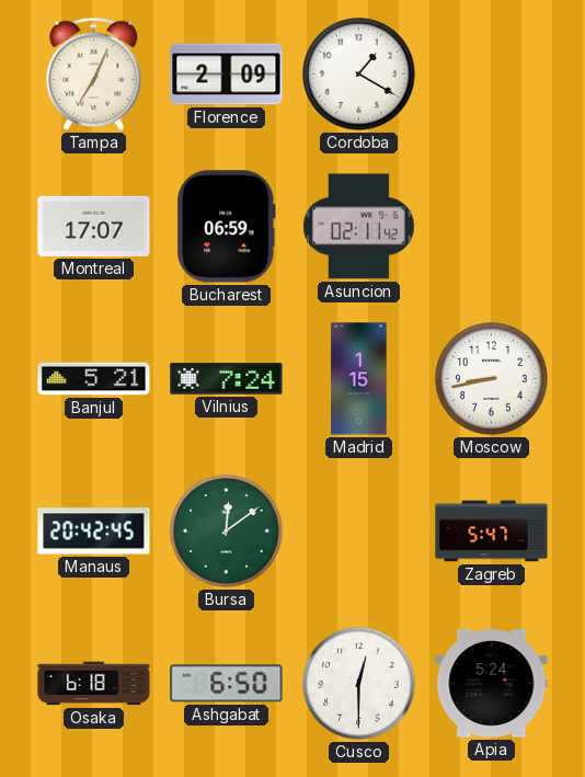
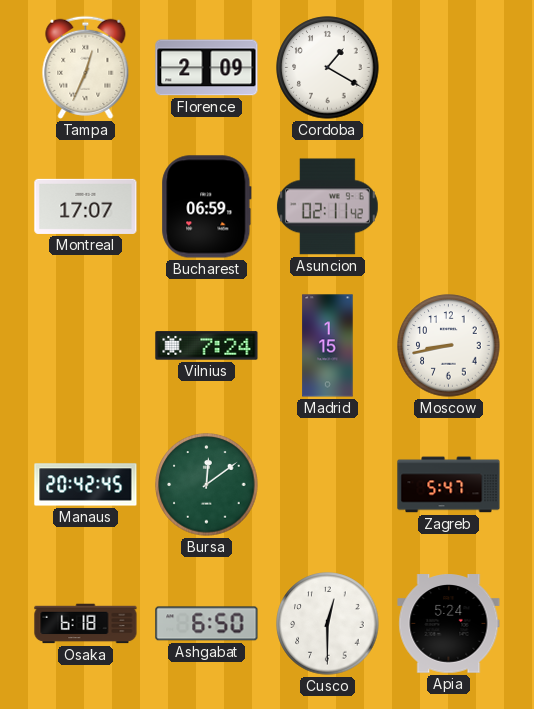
Tampa: 7:04 -> 12:34 (86, 67)
Banjul: 5:21 -> none (94, 379)
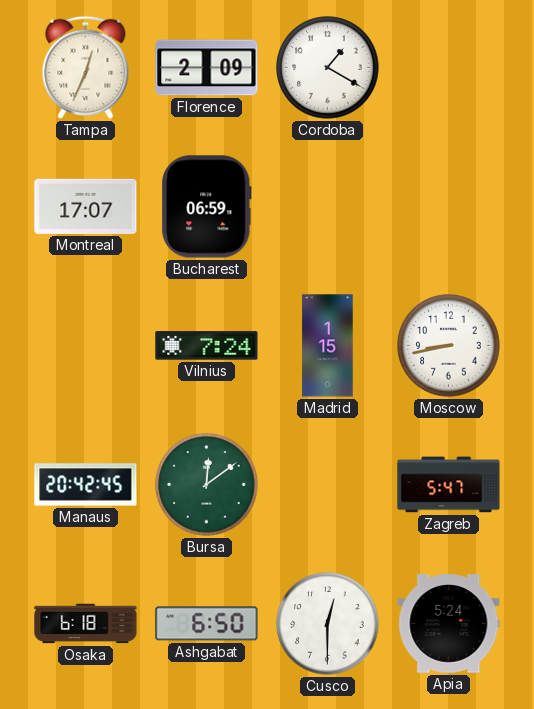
Asuncion: 02:11 -> none (327, 207)
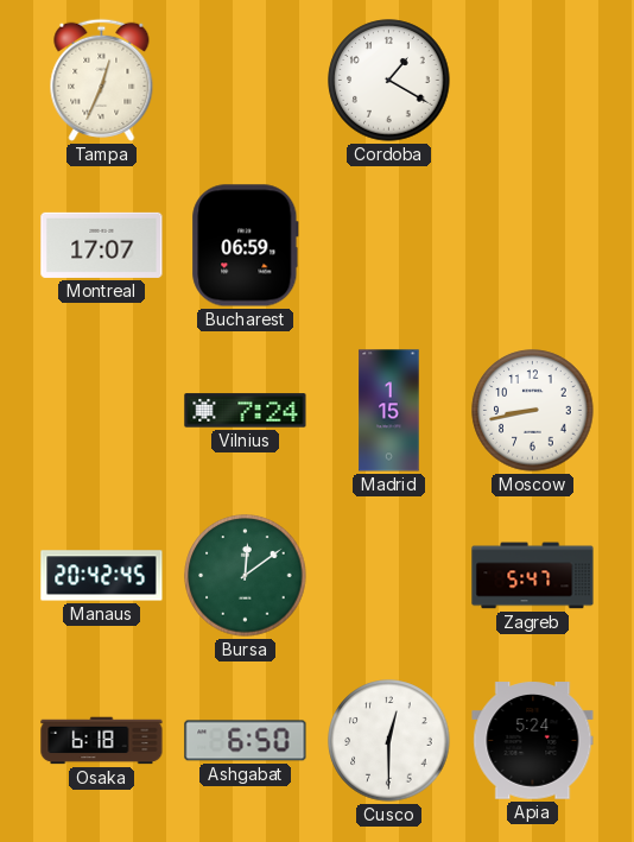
Florence: 2:09 -> none (207, 68)
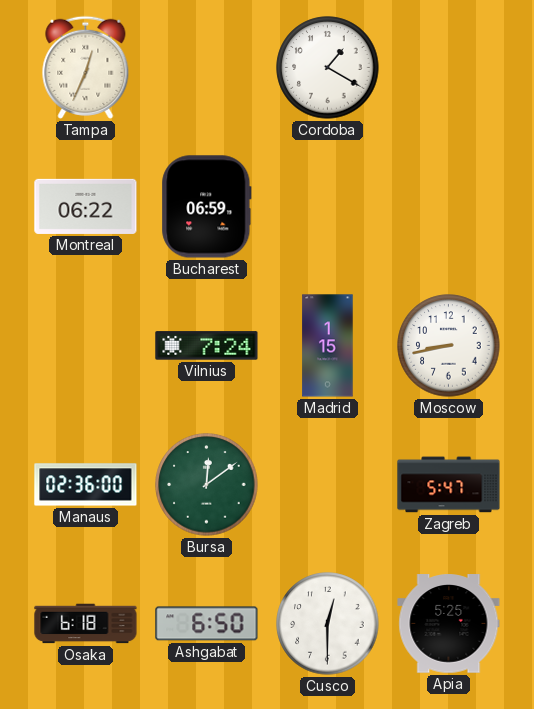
Montreal: 17:07 -> 06:22 (86, 206)
Manaus: 20:42 -> 02:36 (86, 485)
Apia: 5:24 -> 5:25 (449, 624)
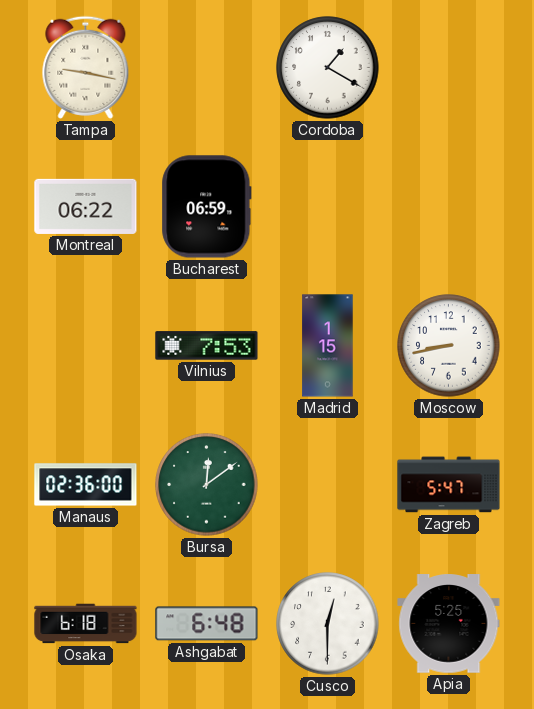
Tampa: 12:34 -> 9:17 (86, 67)
Vilnius: 7:24 -> 7:53 (207, 346)
Ashgabat: 6:50 -> 6:48 (207, 624)
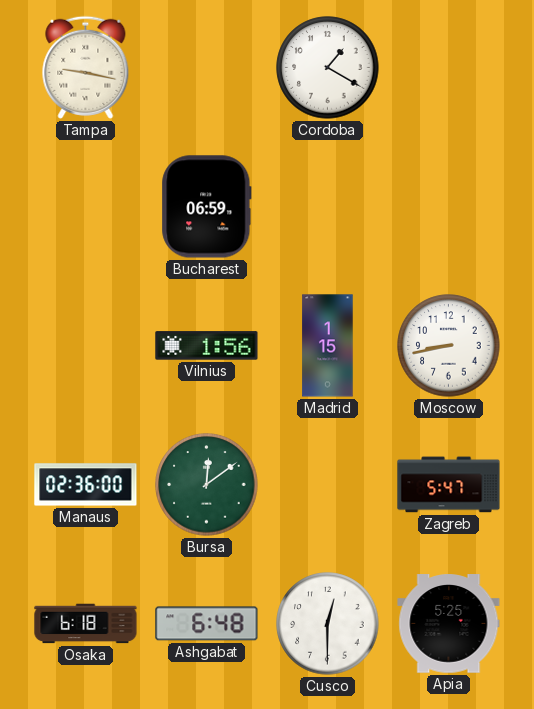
Montreal: 06:22 -> none (86, 206)
Vilnius: 7:53 -> 1:56 (207, 346)
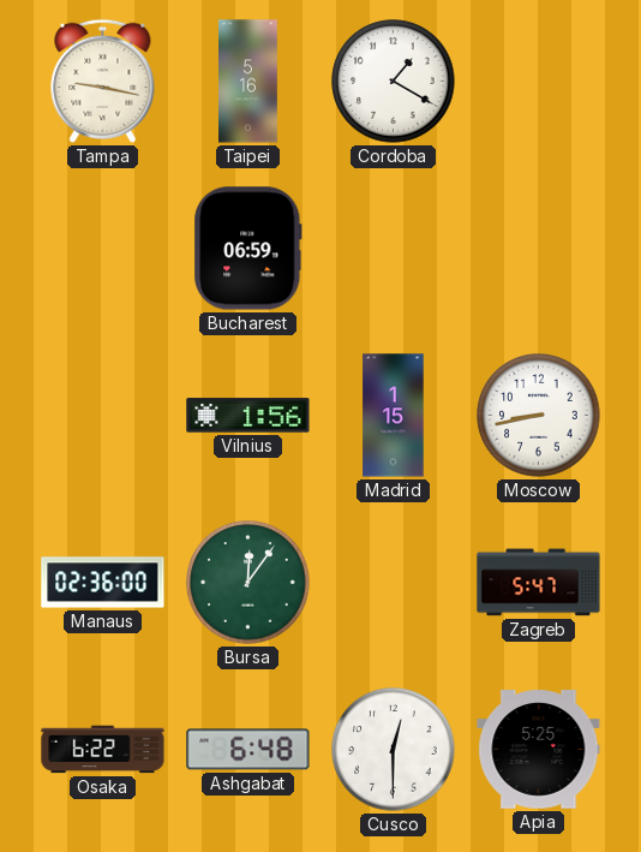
Taipei: none -> 5:16 (248, 82)
Bursa: 12:09 -> 12:06 (248, 583)
Osaka: 6:18 -> 6:22 (103, 750)
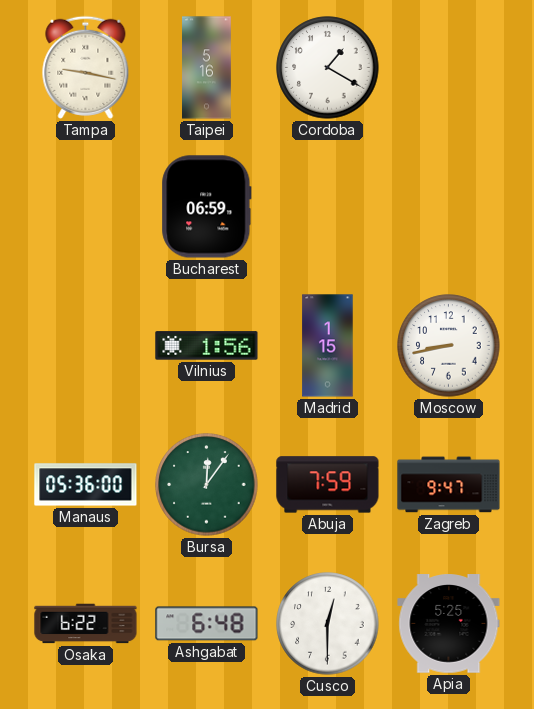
Manaus: 02:36 -> 05:36 (86, 485)
Abuja: none -> 7:59 (328, 485)
Zagreb: 5:47 -> 9:47 (449, 485)
